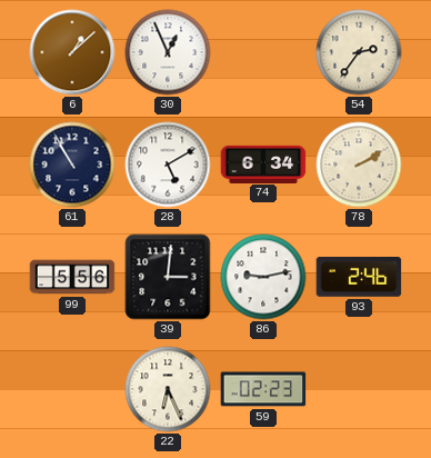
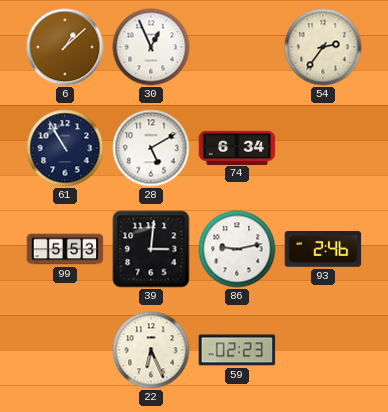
78: 2:10 -> none (359, 165)
99: 5:56 -> 5:53 (65, 249)
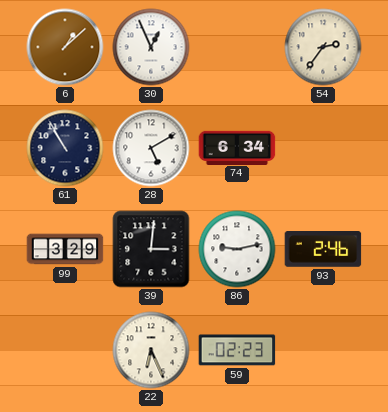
99: 5:53 -> 3:29 (65, 249)
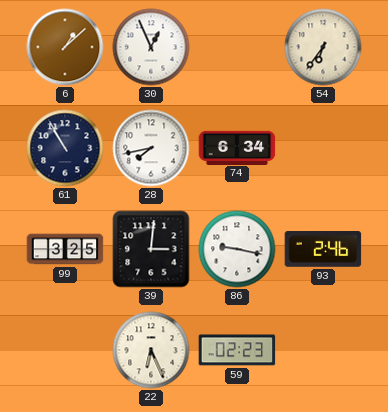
54: 2:36 -> 6:36 (323, 47)
28: 5:10 -> 7:43 (151, 148)
99: 3:29 -> 3:25 (65, 249)
86: 9:13 -> 9:17 (237, 249)
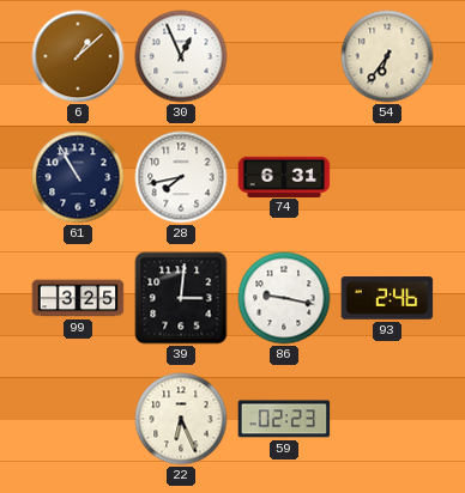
74: 6:34 -> 6:31 (284, 176)
